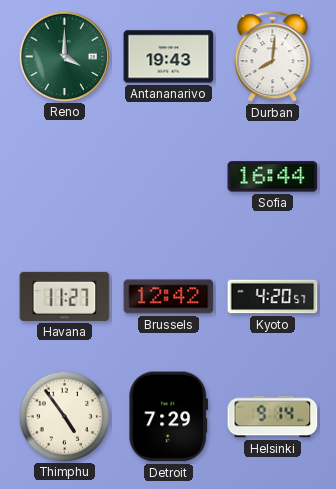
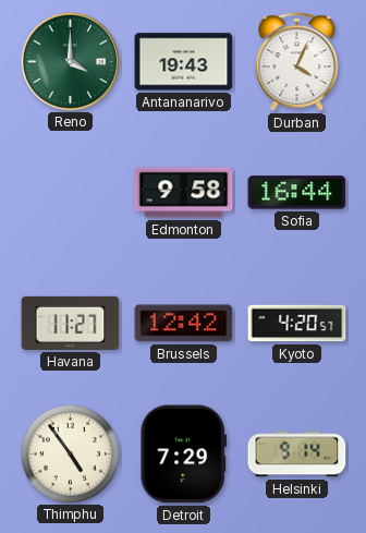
Durban: 8:01 -> 4:04 (297, 62)
Edmonton: none -> 9:58 (184, 193)
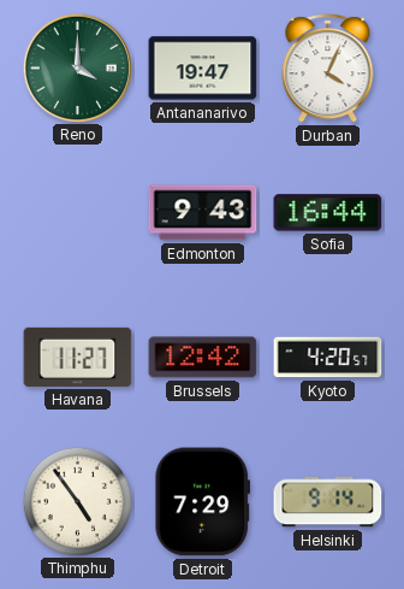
Antananarivo: 19:43 -> 19:47 (203, 69)
Edmonton: 9:58 -> 9:43 (203, 213)
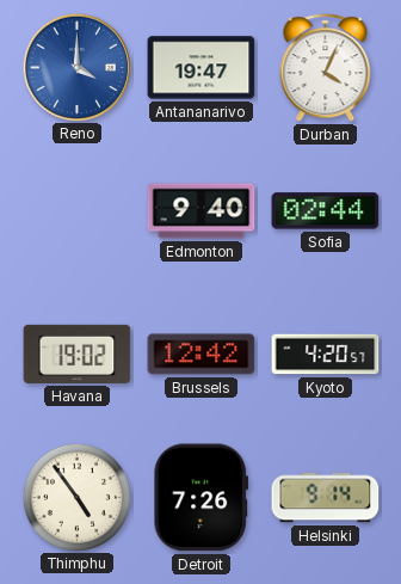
Reno dial: green -> blue (76, 67)
Edmonton: 9:43 -> 9:40 (202, 211)
Sofia: 16:44 -> 02:44 (326, 211)
Havana: 11:27 -> 19:02 (78, 354)
Detroit: 7:29 -> 7:26 (202, 498)
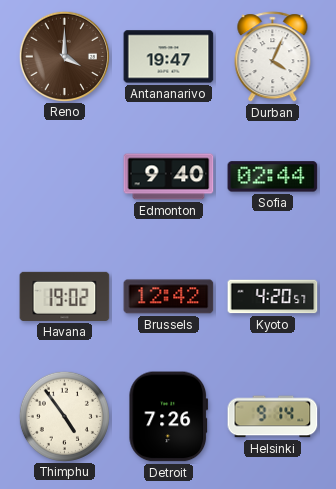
Reno dial: blue -> brown (64, 56)
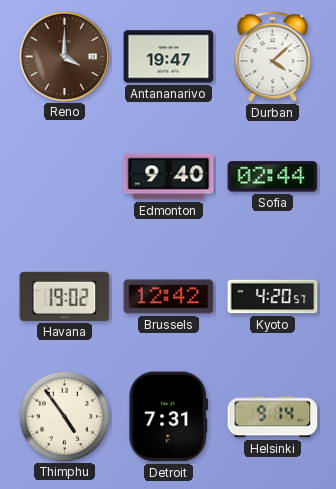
Durban: 4:04 -> 4:08 (273, 57)
Detroit: 7:26 -> 7:31 (169, 417)
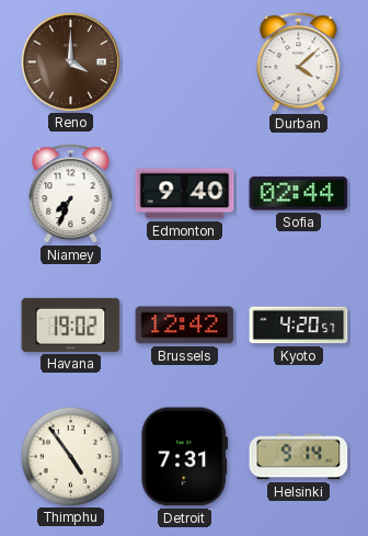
Antananarivo: 19:47 -> none (169, 57)
Niamey: none -> 7:34 (71, 194)
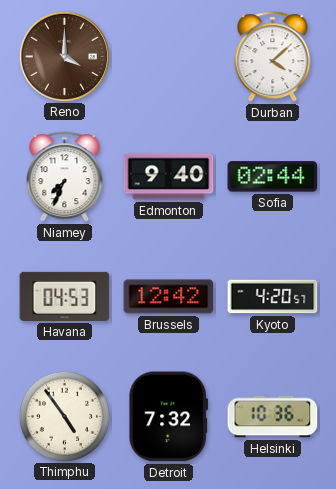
Havana: 19:02 -> 04:53 (65, 296)
Detroit: 7:31 -> 7:32 (169, 417)
Helsinki: 9:14 -> 10:36 (273, 417)
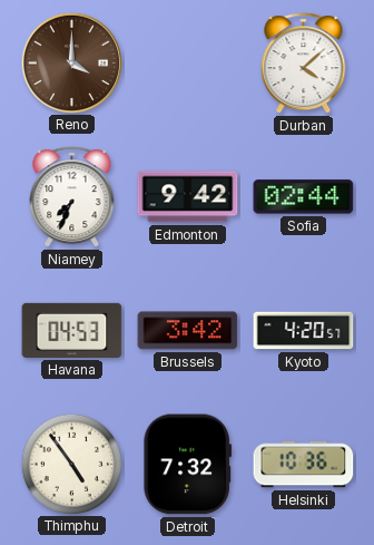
Edmonton: 9:40 -> 9:42 (188, 197)
Brussels: 12:42 -> 3:42 (188, 331)
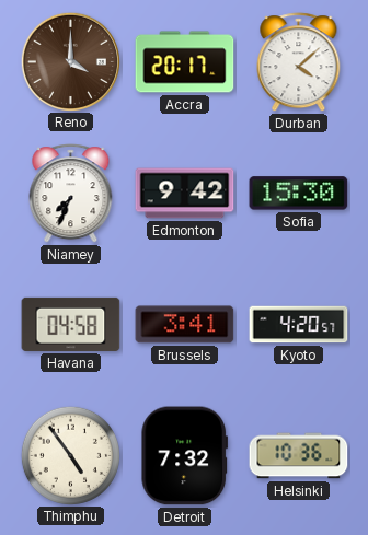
Accra: none -> 20:17 (185, 62)
Sofia: 02:44 -> 15:30 (299, 194)
Havana: 04:53 -> 04:58 (71, 324)
Brussels: 3:42 -> 3:41 (185, 325)
